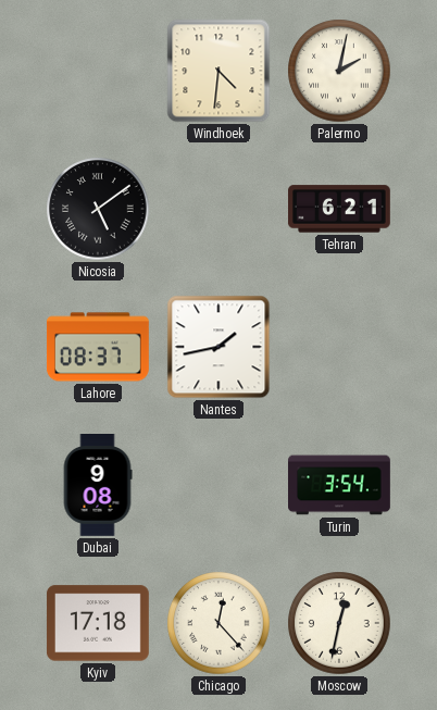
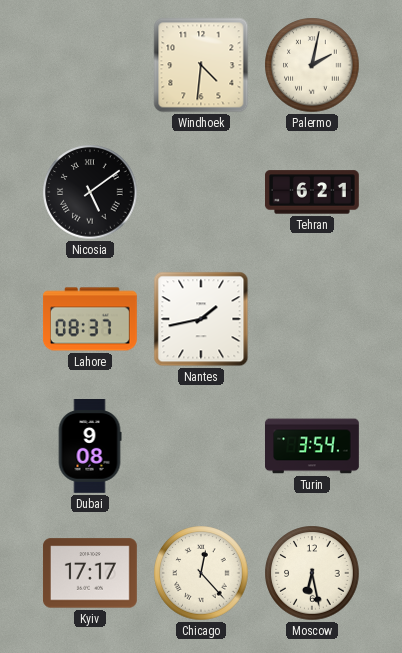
Kyiv: 17:18 -> 17:17 (90, 573)
Moscow: 12:32 -> 6:28 (312, 573)
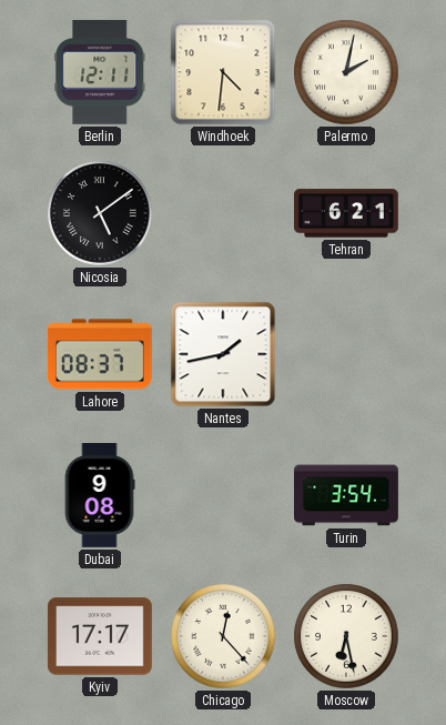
Berlin: none -> 12:11 (100, 72)
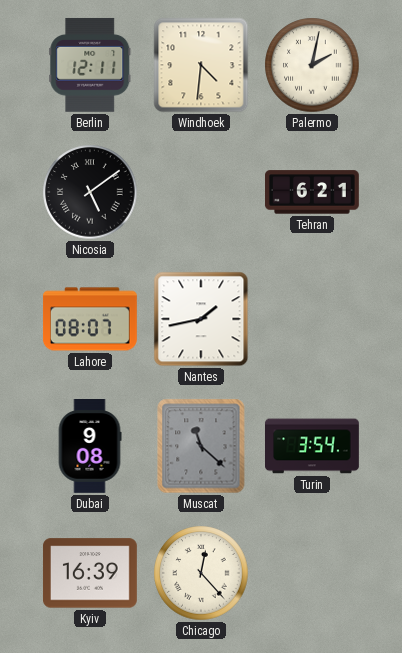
Lahore: 08:37 -> 08:07 (90, 319)
Muscat: none -> 11:22 (201, 446)
Kyiv: 17:17 -> 16:39 (90, 573)
Moscow: 6:28 -> none (346, 636)
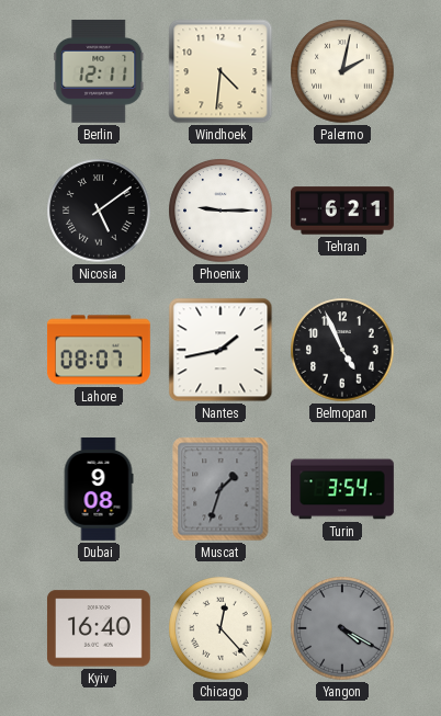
Phoenix: none -> 9:15 (220, 211)
Belmopan: none -> 4:56 (342, 350)
Muscat: 11:22 -> 1:33 (220, 489)
Kyiv: 16:39 -> 16:40 (99, 628)
Yangon: none -> 4:20 (342, 628)
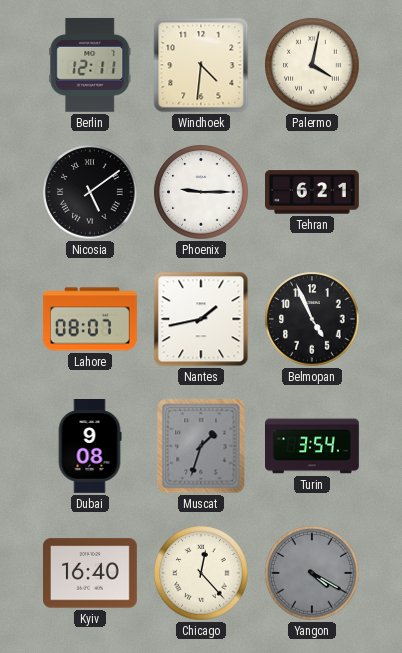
Palermo: 2:02 -> 4:02 (312, 65)
